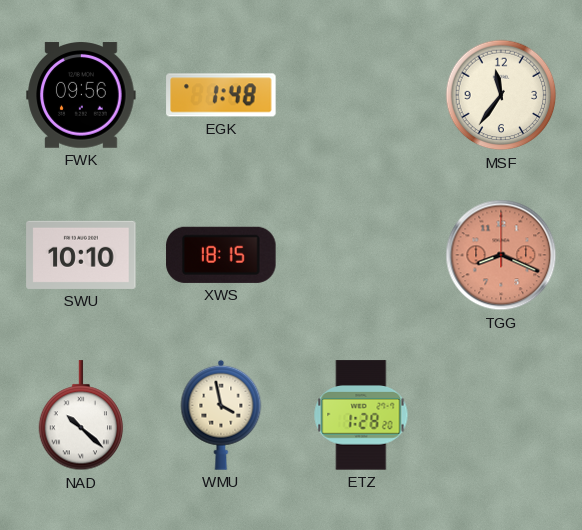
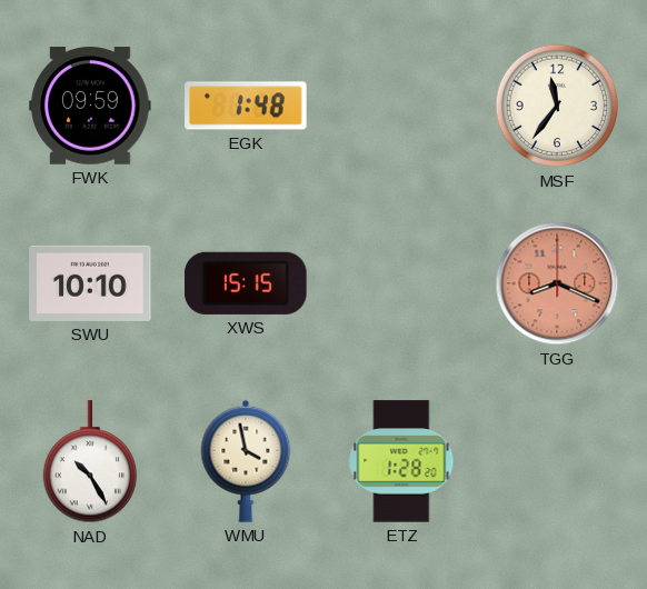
FWK: 09:56 -> 09:59 (90, 106)
XWS: 18:15 -> 15:15 (246, 283)
NAD: 10:22 -> 10:25 (90, 462)
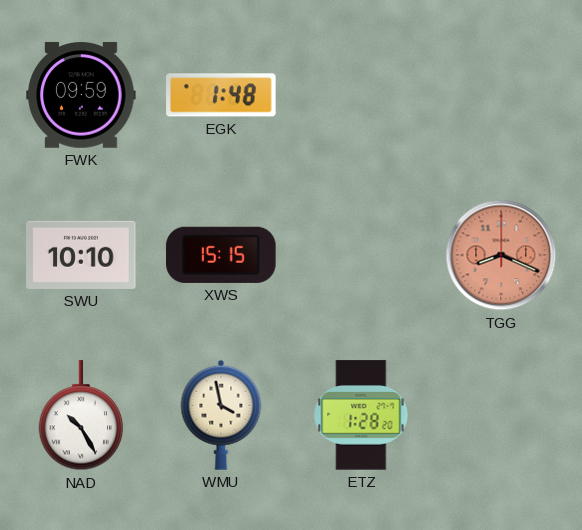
MSF: 11:36 -> none (557, 106)
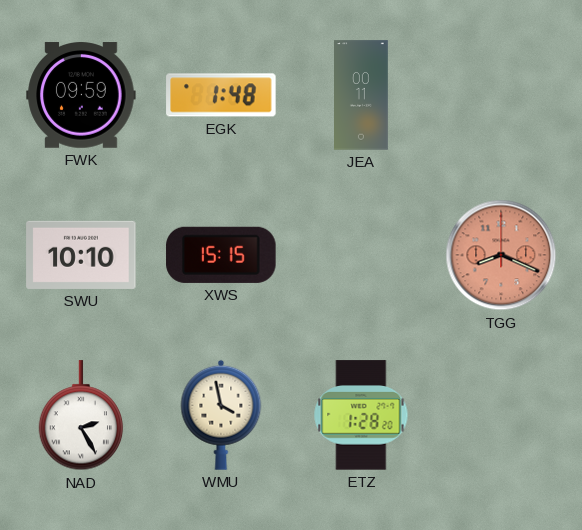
JEA: none -> 00:11 (362, 95)
NAD: 10:25 -> 2:25 (81, 416)
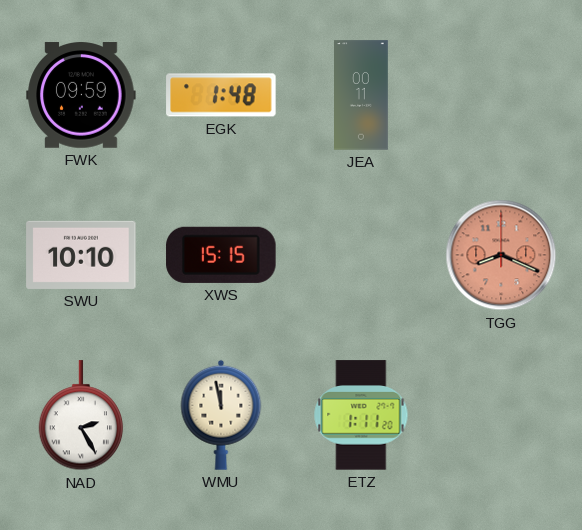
WMU: 3:58 -> 11:58 (221, 415)
ETZ: 1:28 -> 1:11 (361, 415)
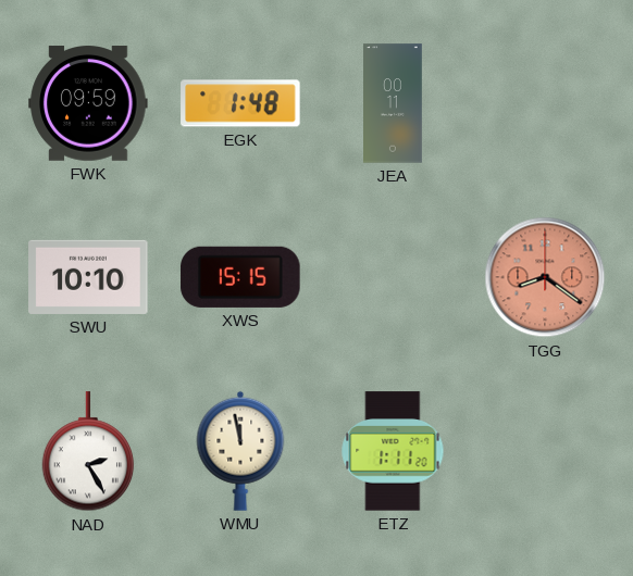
TGG: 8:19 -> 8:21 (545, 277)
